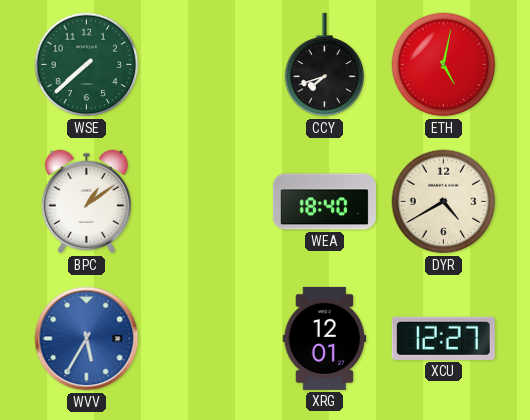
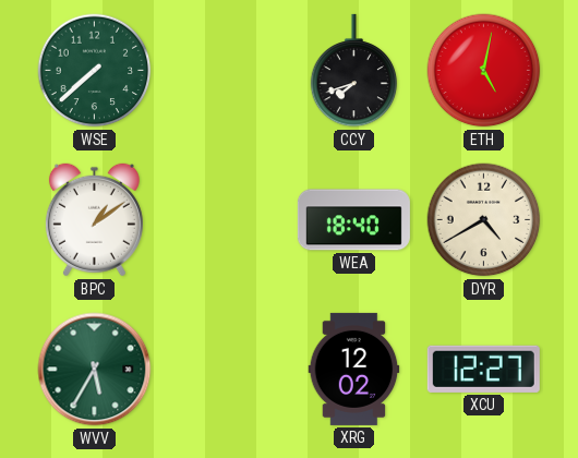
WVV dial: blue -> green (95, 370)
XRG: 12:01 -> 12:02 (354, 369)
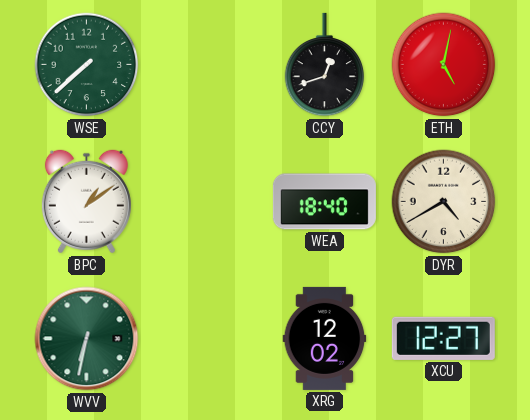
CCY: 7:42 -> 12:42 (325, 65)
WVV: 5:35 -> 6:32 (87, 339)
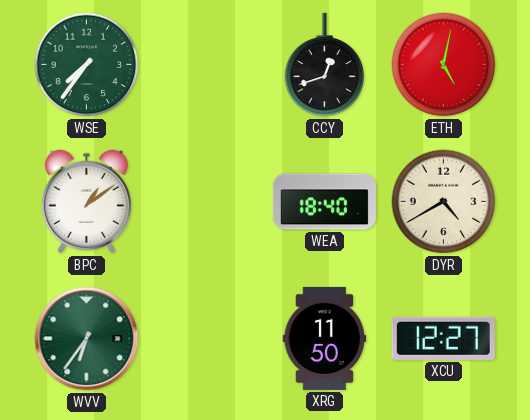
WSE: 7:38 -> 7:36 (87, 65)
WVV: 6:32 -> 6:36 (87, 339)
XRG: 12:02 -> 11:50 (325, 338)
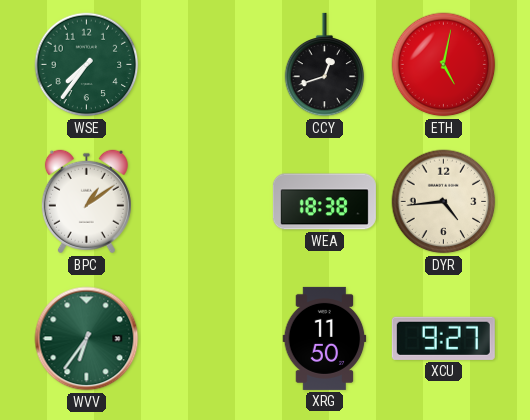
WEA: 18:40 -> 18:38 (324, 202)
DYR: 4:40 -> 4:44 (444, 202)
XCU: 12:27 -> 9:27 (443, 338)
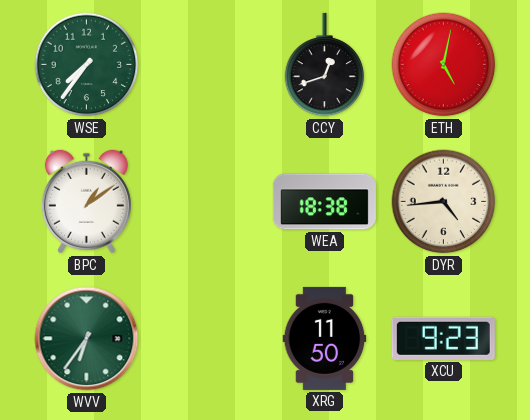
XCU: 9:27 -> 9:23 (443, 338)
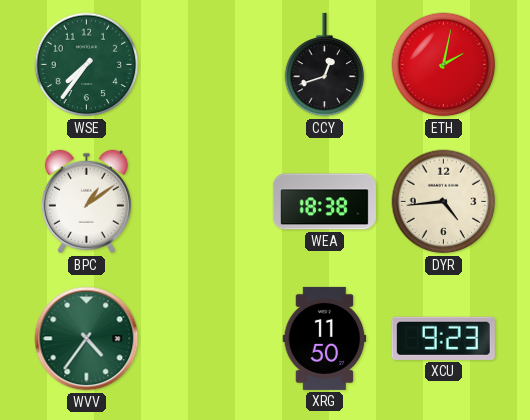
ETH: 5:02 -> 2:02 (444, 65)
WVV: 6:36 -> 4:36 (87, 339)
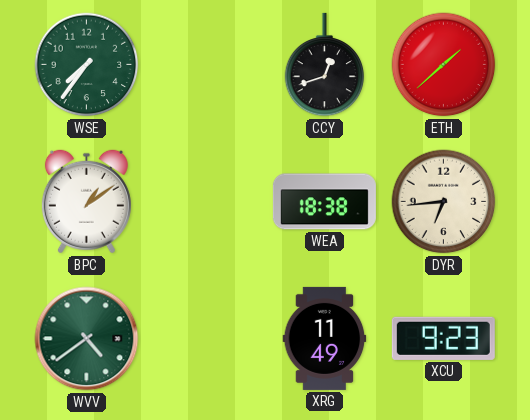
ETH: 2:02 -> 1:38 (444, 65)
DYR: 4:44 -> 6:44 (444, 202)
WVV: 4:36 -> 4:39 (87, 339)
XRG: 11:50 -> 11:49 (325, 338)
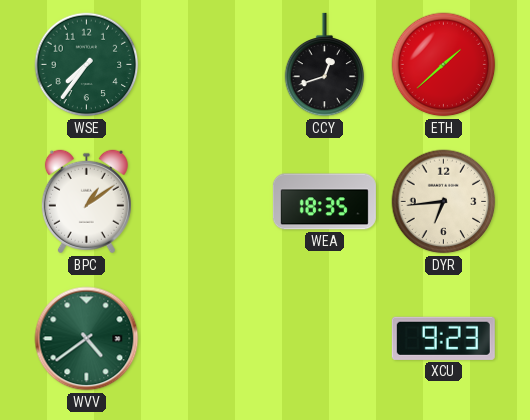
WEA: 18:38 -> 18:35 (324, 202)
XRG: 11:49 -> none (325, 338)
